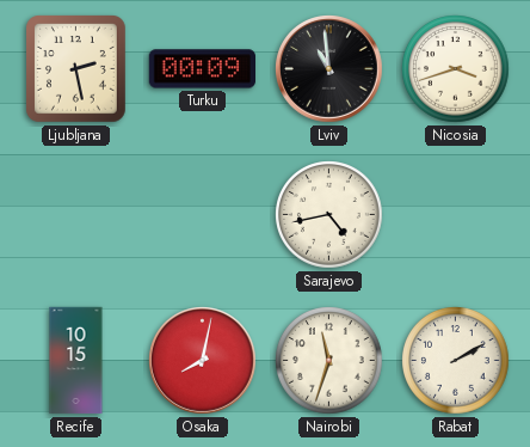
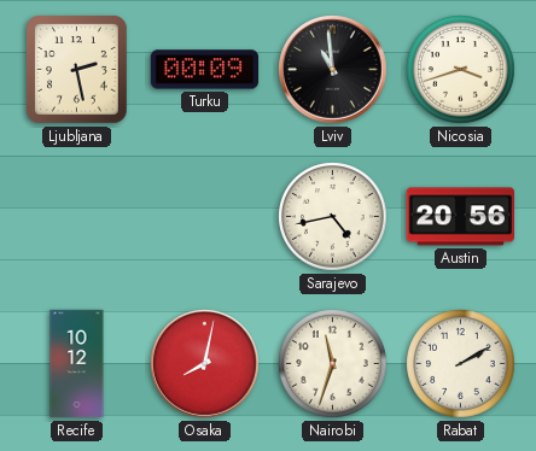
Austin: none -> 20:56 (460, 217)
Recife: 10:15 -> 10:12 (77, 364)
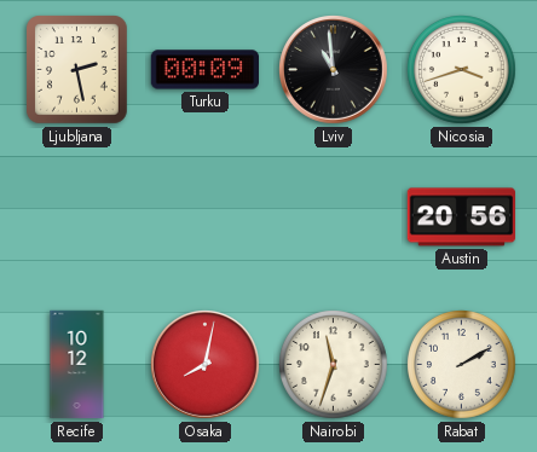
Sarajevo: 4:43 -> none (333, 217)
